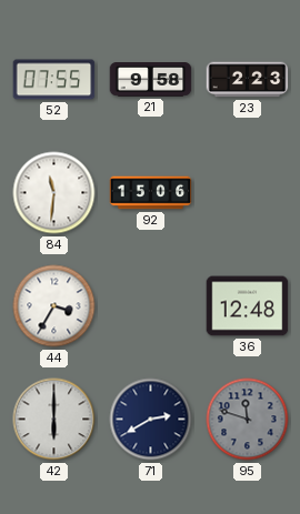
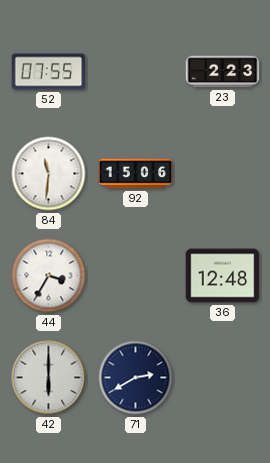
21: 9:58 -> none (151, 80)
95: 11:48 -> none (248, 420)
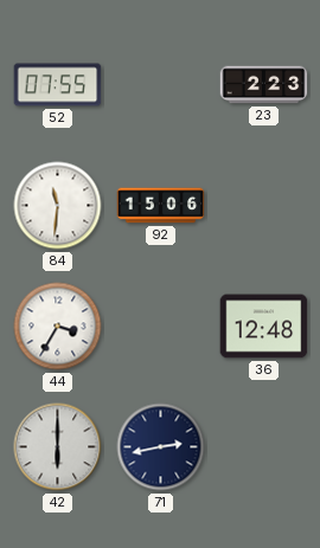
71: 2:40 -> 2:43 (161, 447)
